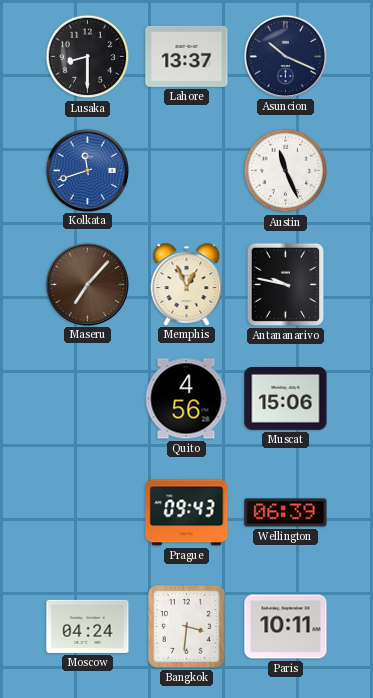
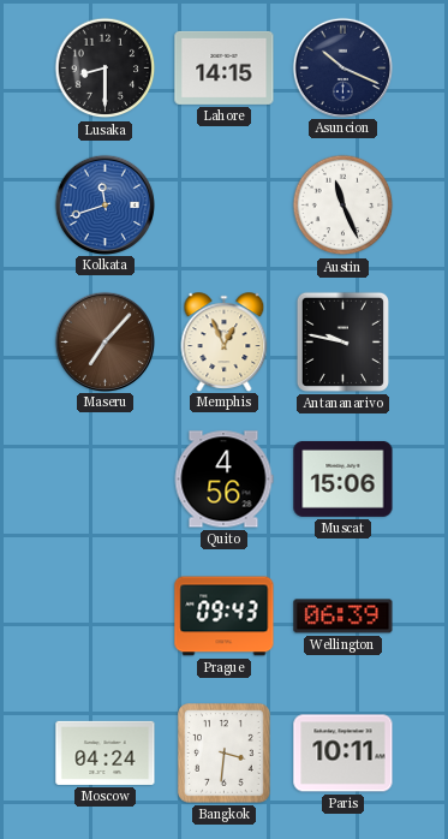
Lahore: 13:37 -> 14:15 (225, 67)
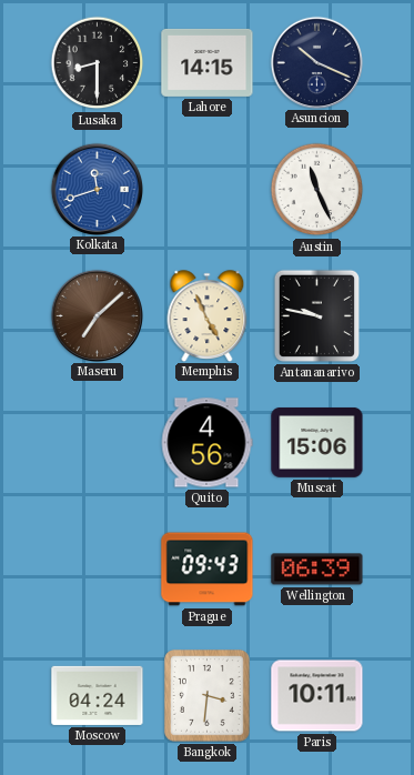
Maseru: 7:07 -> 7:08 (97, 315)
Memphis: 12:56 -> 4:56 (208, 315)
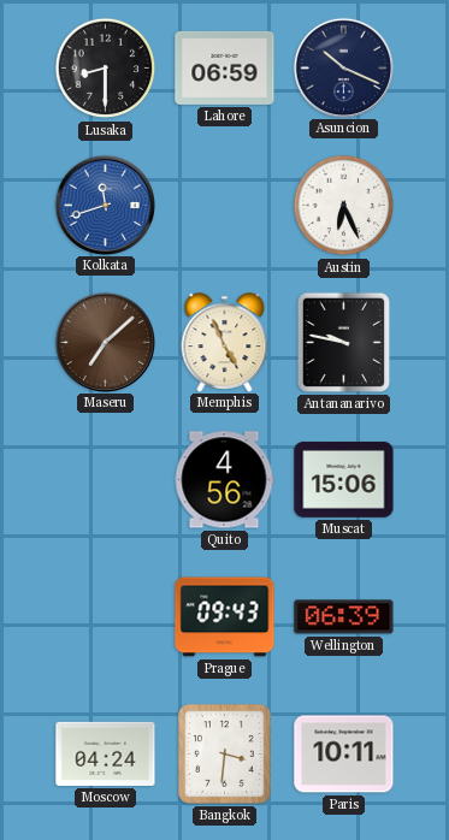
Lahore: 14:15 -> 06:59 (225, 67)
Austin: 11:26 -> 6:26 (344, 206)
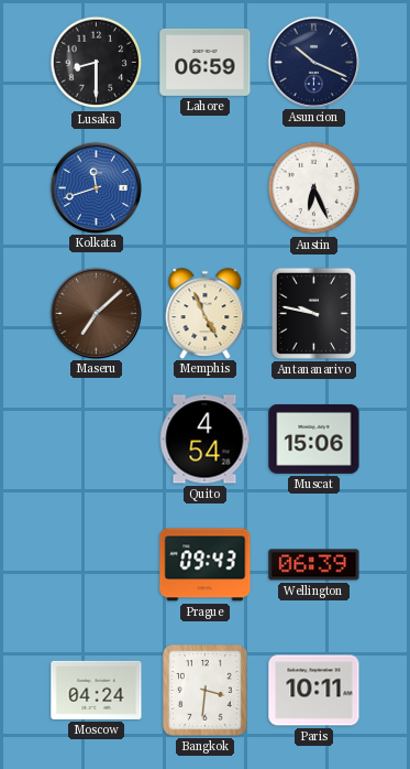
Quito: 4:56 -> 4:54 (204, 440)
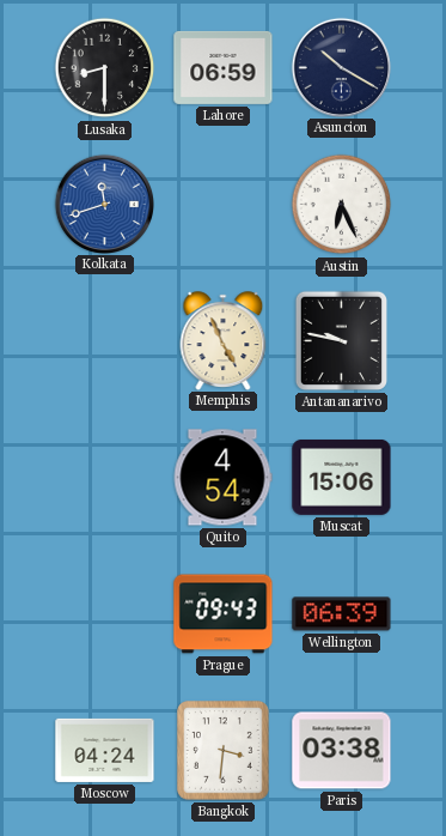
Asuncion: 10:19 -> 10:20 (341, 67)
Maseru: 7:08 -> none (96, 313)
Paris: 10:11 -> 03:38 (342, 751)
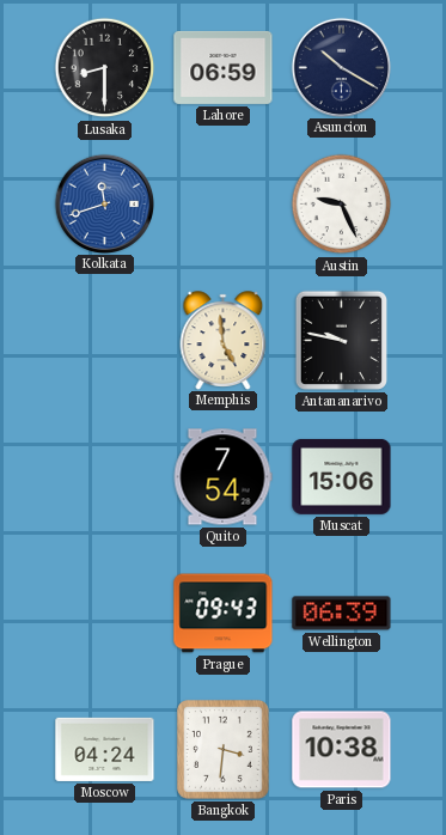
Austin: 6:26 -> 9:26 (342, 205)
Memphis: 4:56 -> 4:59 (224, 340)
Quito: 4:54 -> 7:54 (222, 477)
Paris: 03:38 -> 10:38 (342, 750)
